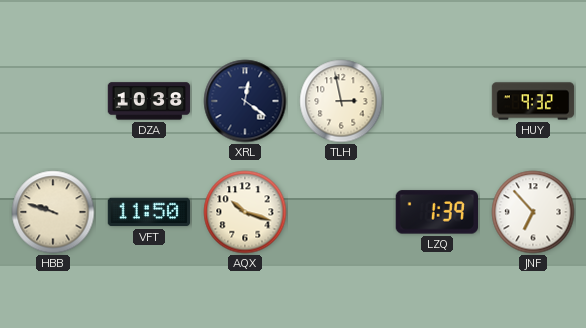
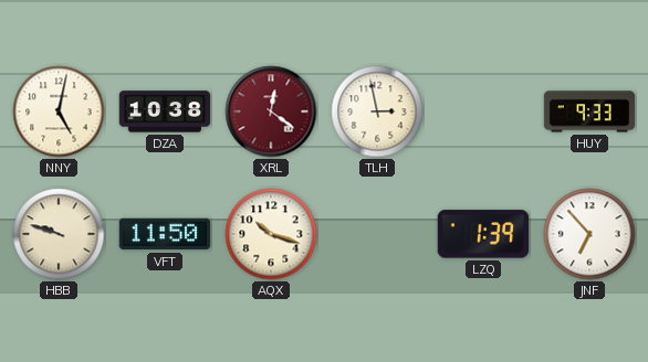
NNY: none -> 5:02 (59, 111)
XRL dial: navy -> burgundy (271, 111)
HUY: 9:32 -> 9:33 (589, 111)
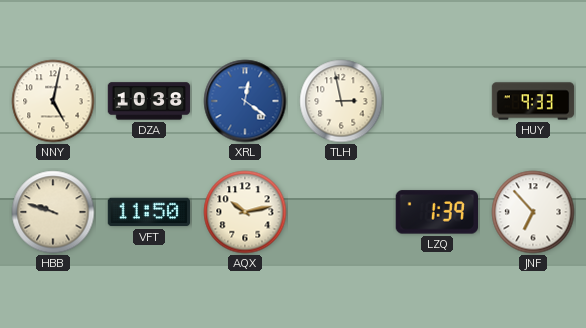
XRL dial: burgundy -> blue (245, 101)
AQX: 10:18 -> 10:13 (245, 212)
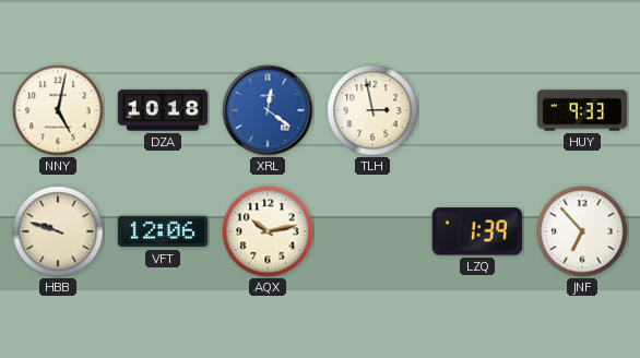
DZA: 10:38 -> 10:18 (163, 110)
VFT: 11:50 -> 12:06 (163, 231)
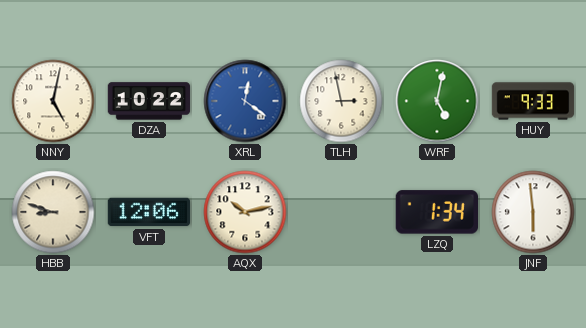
DZA: 10:18 -> 10:22 (149, 101)
WRF: none -> 5:02 (437, 101)
HBB: 9:48 -> 8:48 (53, 212)
LZQ: 1:39 -> 1:34 (436, 212)
JNF: 6:53 -> 5:59 (533, 212)
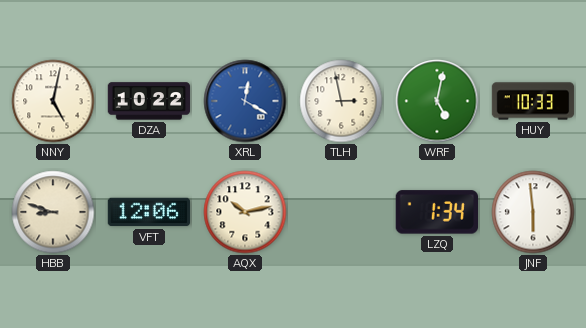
XRL: 12:21 -> 12:20 (245, 101)
HUY: 9:33 -> 10:33 (533, 101)
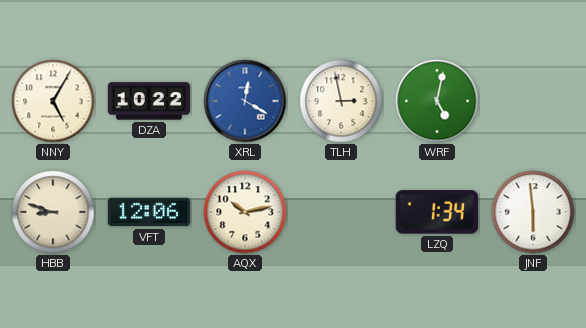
NNY: 5:02 -> 5:05 (53, 101)
HUY: 10:33 -> none (533, 101)
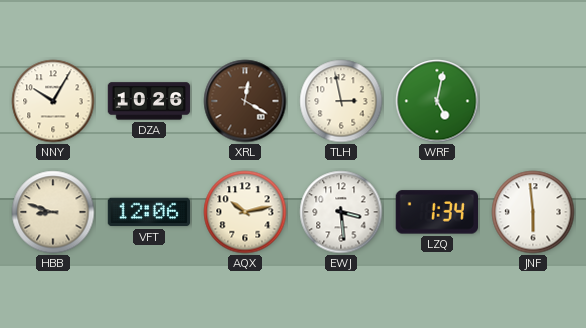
NNY: 5:05 -> 10:05 (53, 101)
DZA: 10:22 -> 10:26 (149, 101)
XRL dial: blue -> brown (245, 101)
EWJ: none -> 3:29 (341, 212)
